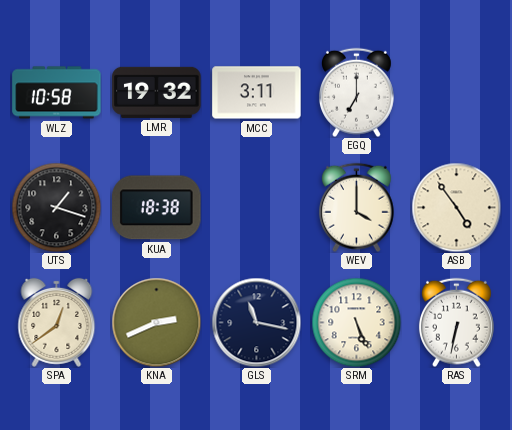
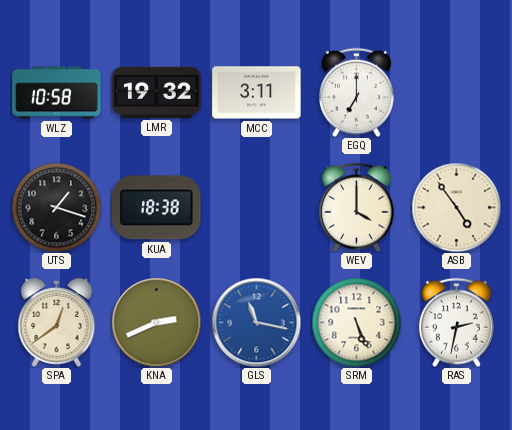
GLS dial: navy -> blue (256, 322)
RAS: 6:32 -> 2:32 (457, 322)
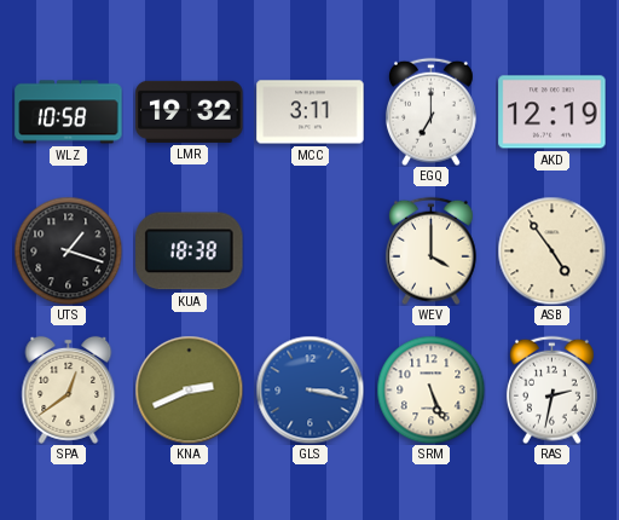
AKD: none -> 12:19 (553, 112)
GLS: 11:17 -> 3:17 (309, 389)
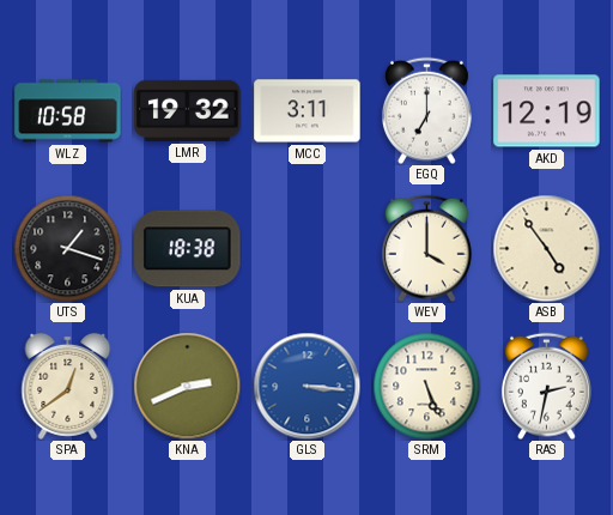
GLS: 3:17 -> 3:16 (306, 386)
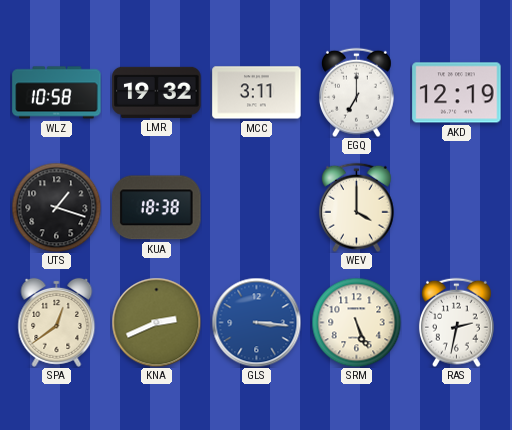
ASB: 4:54 -> none (546, 248)
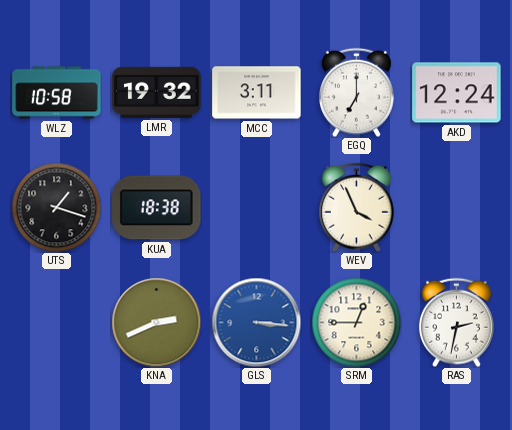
AKD: 12:19 -> 12:24 (457, 93)
WEV: 4:00 -> 3:56 (357, 207)
SPA: 12:39 -> none (57, 322)
SRM: 5:26 -> 12:45 (356, 322)
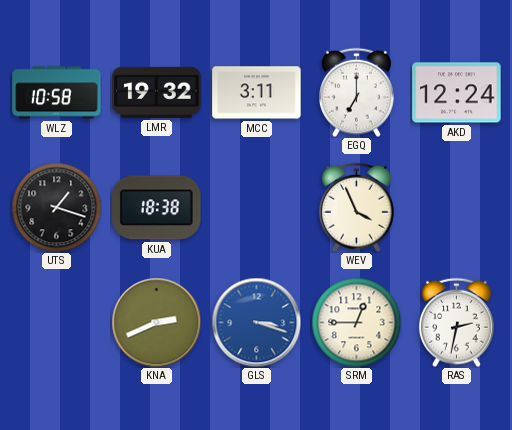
GLS: 3:16 -> 3:18 (256, 322)
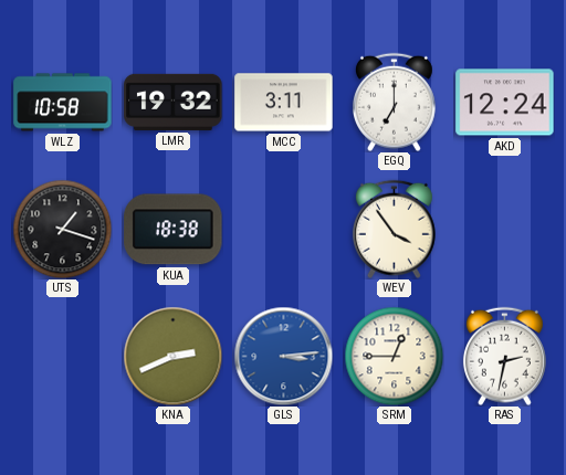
WEV: 3:56 -> 3:54 (395, 229)
GLS: 3:18 -> 3:14 (283, 356)
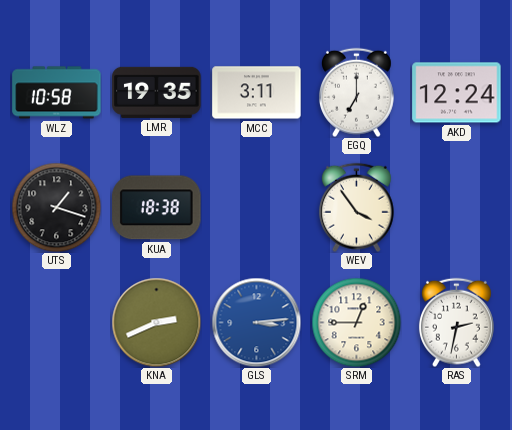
LMR: 19:32 -> 19:35 (157, 92)
